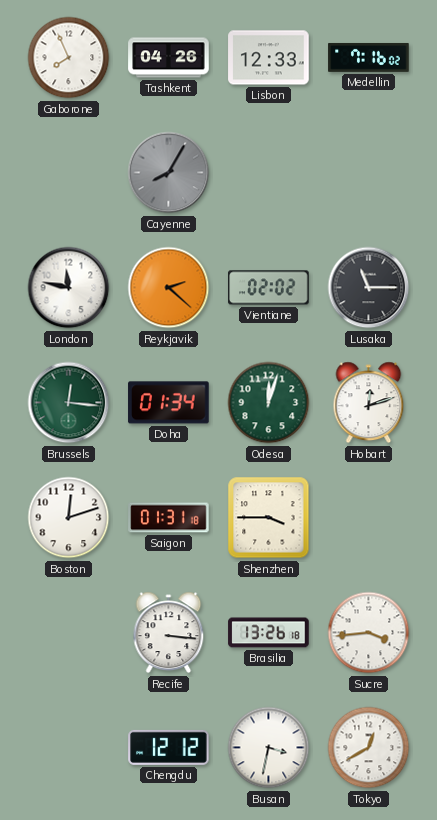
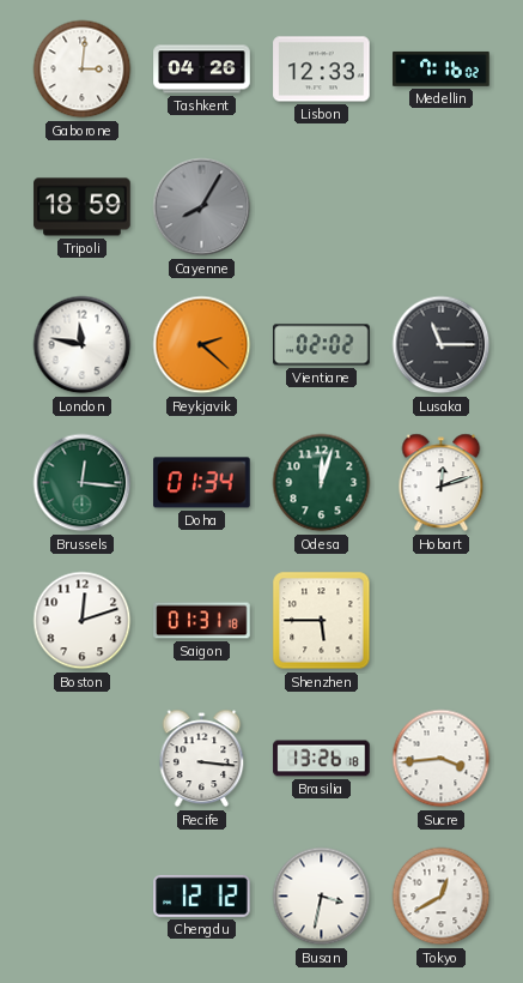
Gaborone: 7:56 -> 3:01 (83, 70)
Tripoli: none -> 18:59 (83, 207)
Shenzhen: 3:45 -> 5:45 (322, 621)
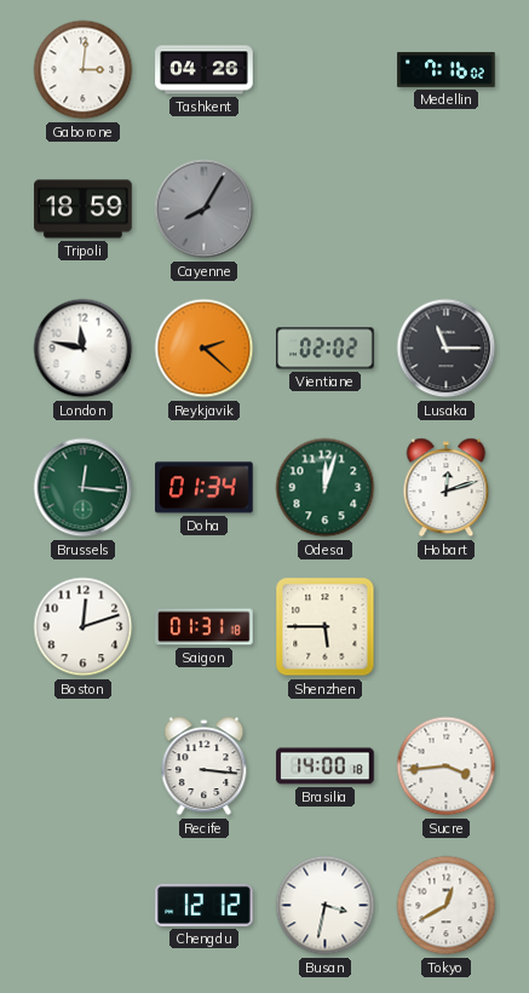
Lisbon: 12:33 -> none (322, 70)
Brasilia: 13:26 -> 14:00 (326, 767)
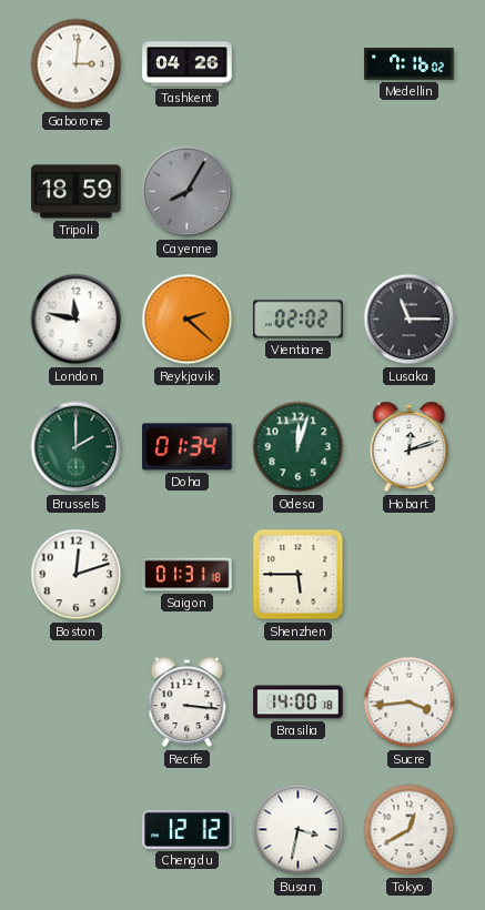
Brussels: 12:16 -> 2:00 (77, 447)
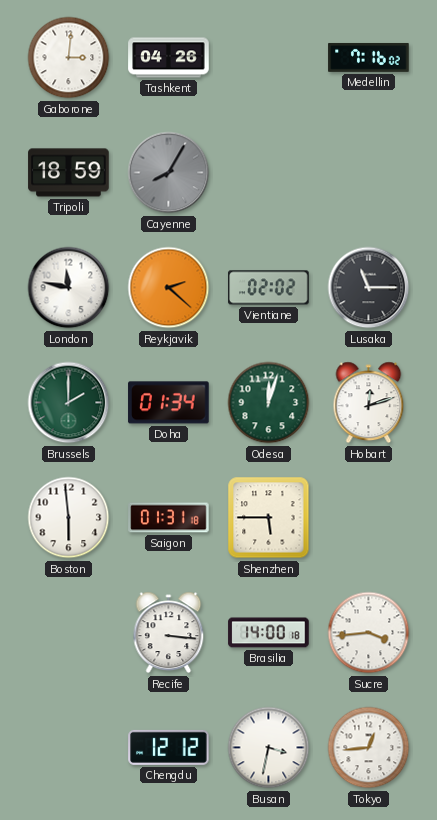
Boston: 12:12 -> 5:59 (69, 518)
Tokyo: 12:40 -> 12:44 (369, 748)
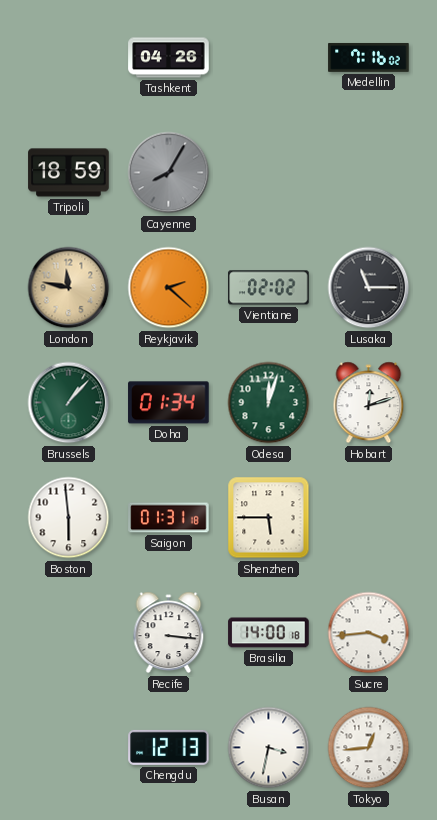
Gaborone: 3:01 -> none (69, 58)
London dial: white -> champagne (69, 288)
Brussels: 2:00 -> 1:07 (69, 403)
Chengdu: 12:12 -> 12:13 (169, 747)
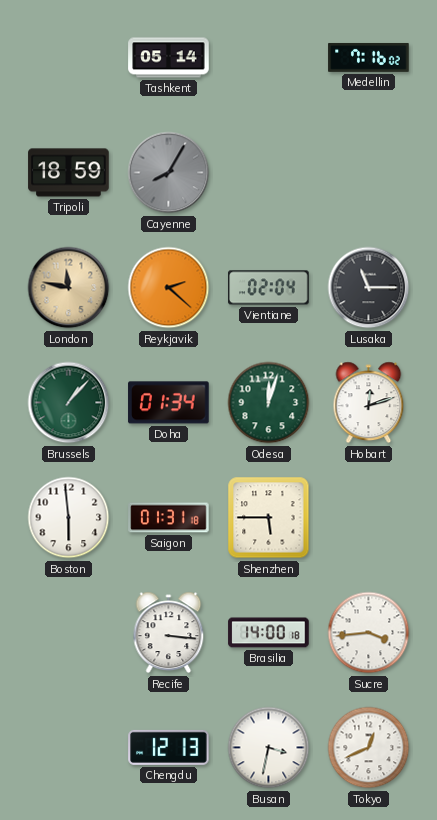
Tashkent: 04:26 -> 05:14 (169, 58)
Vientiane: 02:02 -> 02:04 (269, 288)
Tokyo: 12:44 -> 12:41 (369, 748)
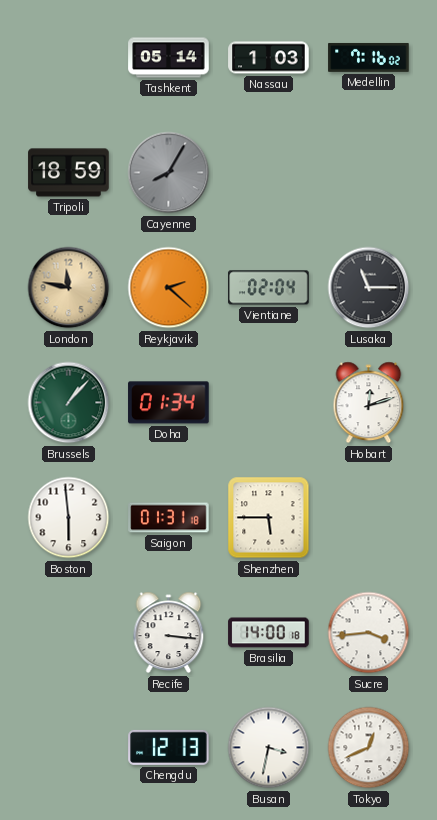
Nassau: none -> 1:03 (269, 58)
Odesa: 12:03 -> none (269, 403)
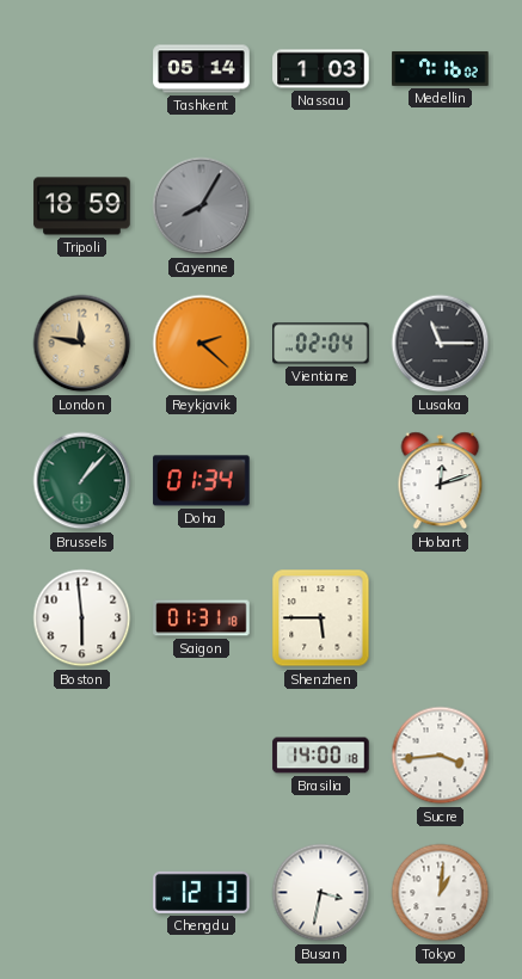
Recife: 3:16 -> none (169, 633)
Tokyo: 12:41 -> 1:01 (441, 893)
